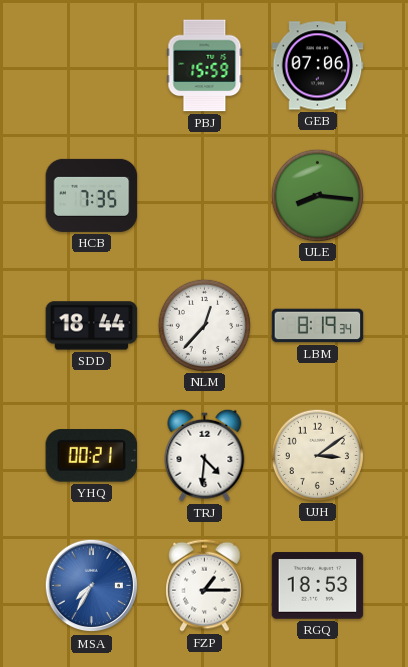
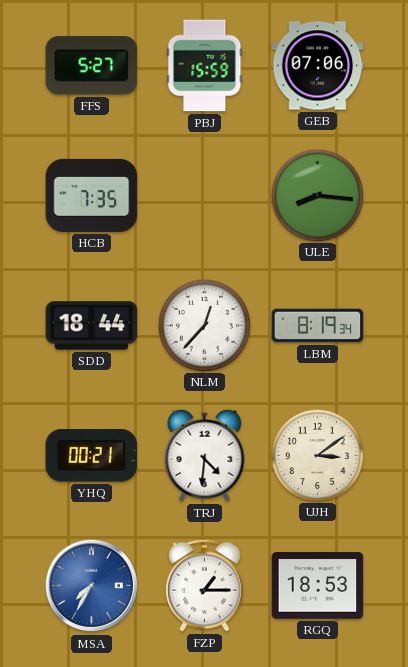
FFS: none -> 5:27 (92, 66)
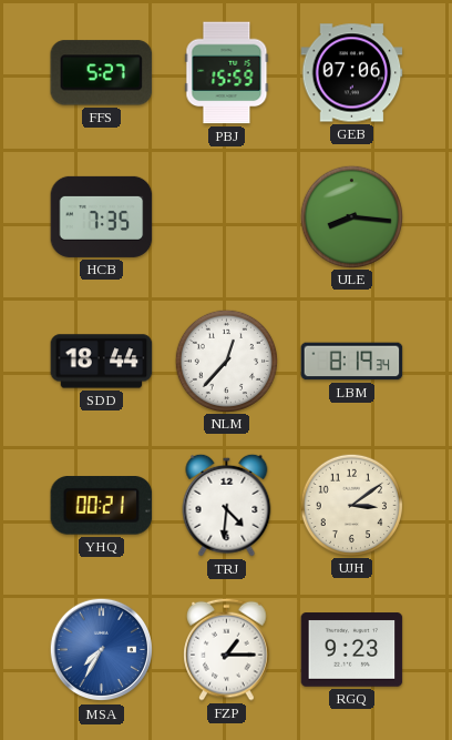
RGQ: 18:53 -> 9:23 (352, 650)
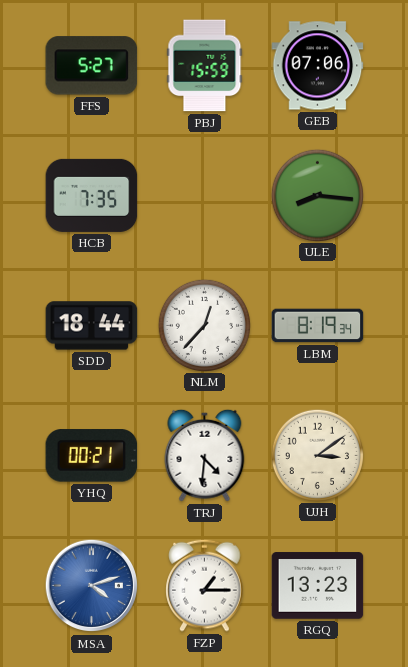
MSA: 7:35 -> 4:12 (92, 586)
RGQ: 9:23 -> 13:23 (318, 586)
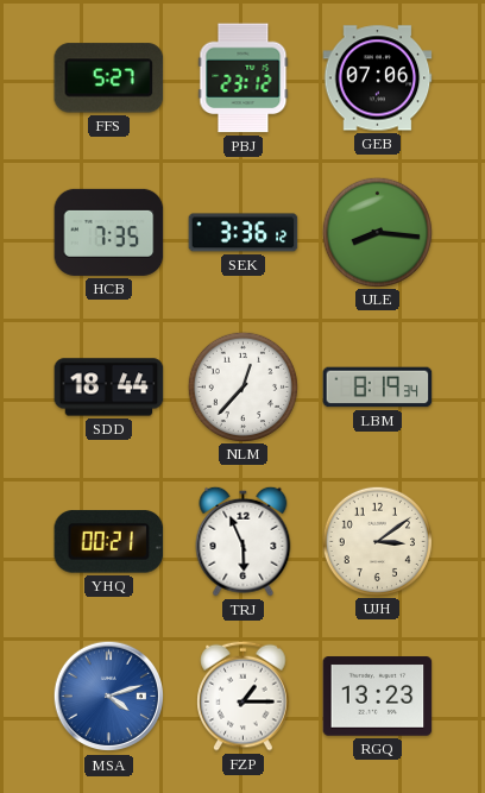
PBJ: 15:59 -> 23:12 (244, 78)
SEK: none -> 3:36 (244, 233)
TRJ: 4:31 -> 5:56 (244, 541)
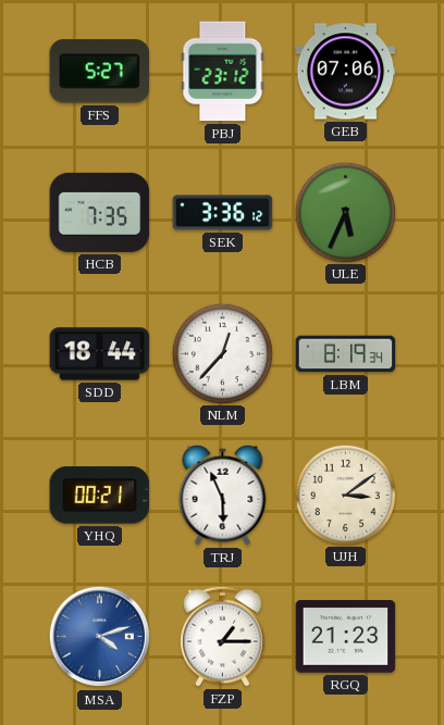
ULE: 8:16 -> 5:34 (345, 212)
RGQ: 13:23 -> 21:23 (346, 637)
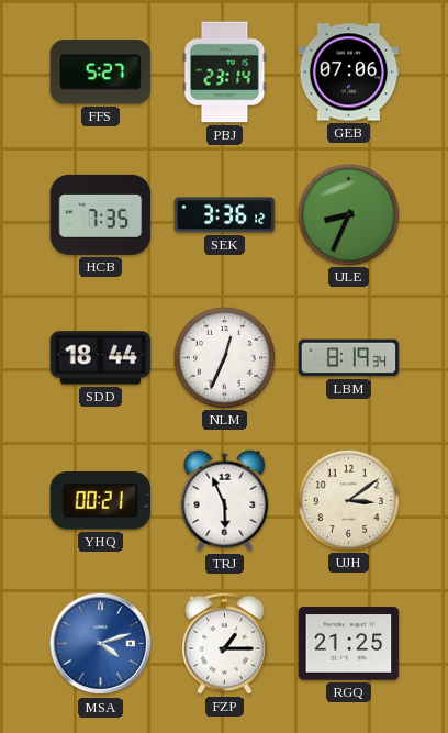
PBJ: 23:12 -> 23:14 (225, 73)
ULE: 5:34 -> 8:34 (348, 214)
NLM: 12:37 -> 12:34 (224, 357)
RGQ: 21:23 -> 21:25 (349, 644)
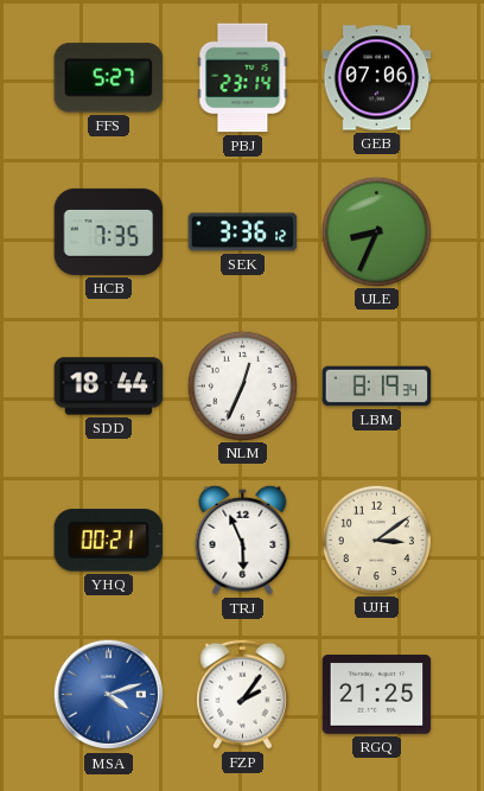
FZP: 1:15 -> 2:06 (243, 694)
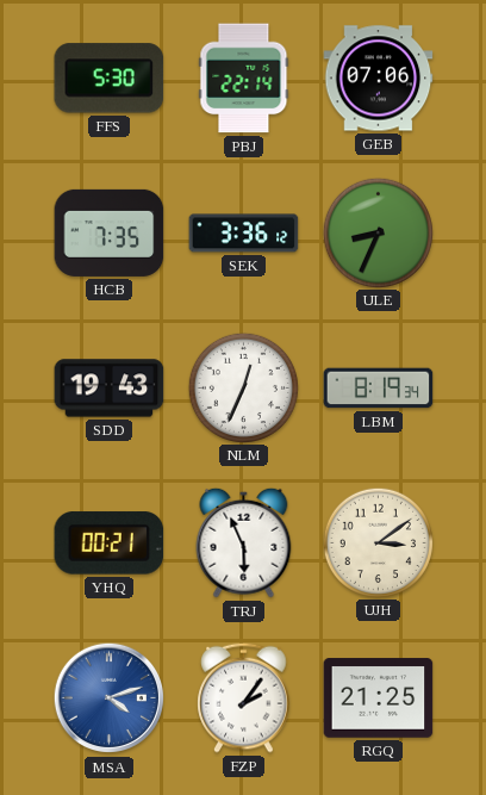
FFS: 5:27 -> 5:30 (110, 79)
PBJ: 23:14 -> 22:14 (244, 79)
SDD: 18:44 -> 19:43 (110, 389)
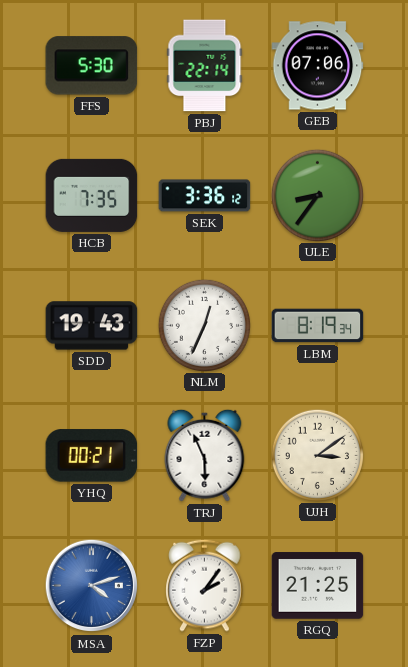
ULE: 8:34 -> 8:36 (317, 195)
